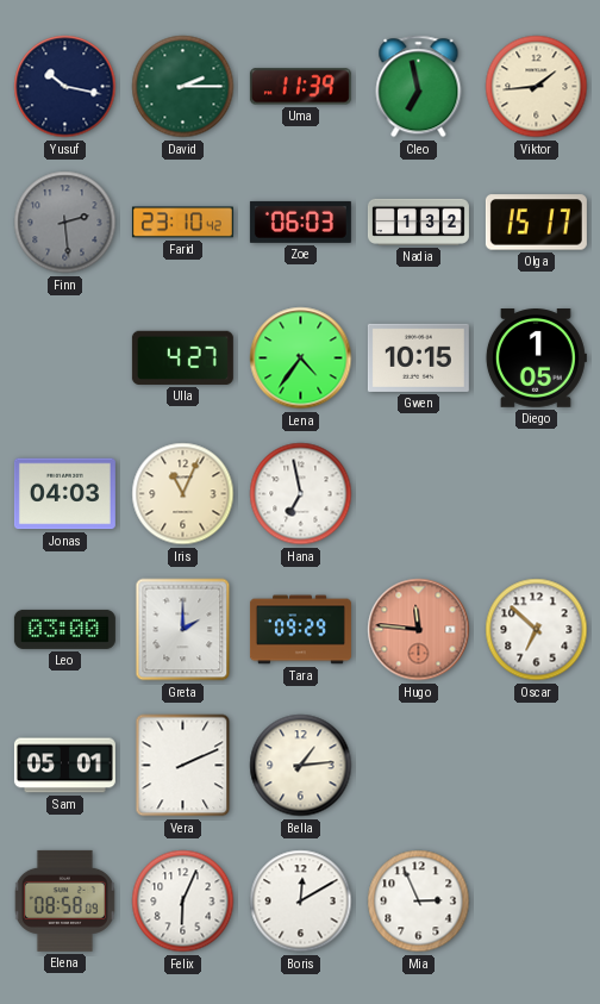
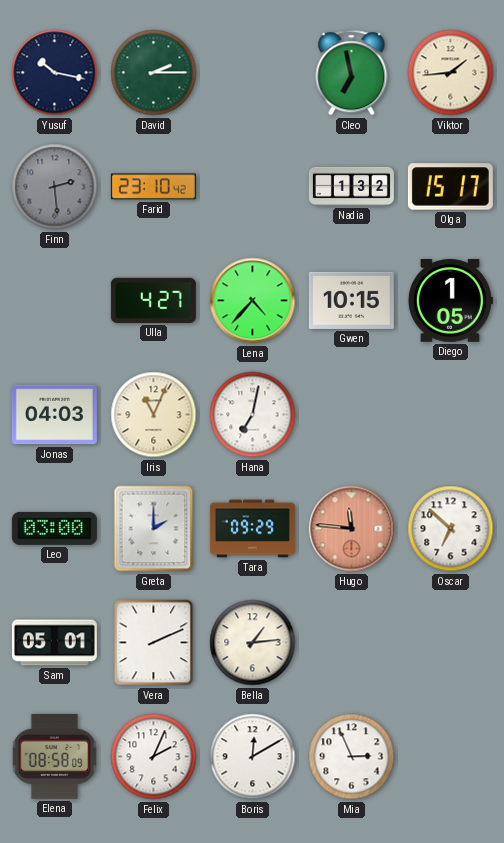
Uma: 11:39 -> none (300, 87)
Zoe: 06:03 -> none (300, 222)
Lena: 4:36 -> 4:37 (253, 301)
Hana: 6:58 -> 7:02 (253, 415)
Felix: 6:04 -> 2:04 (154, 757)
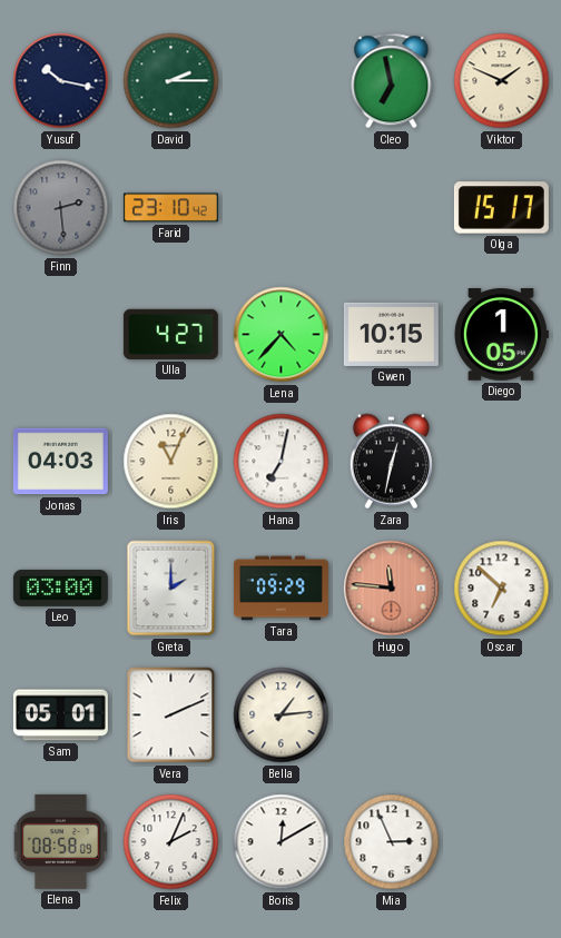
Viktor: 1:44 -> 1:49 (502, 81)
Nadia: 1:32 -> none (351, 186)
Zara: none -> 12:32 (391, 462)
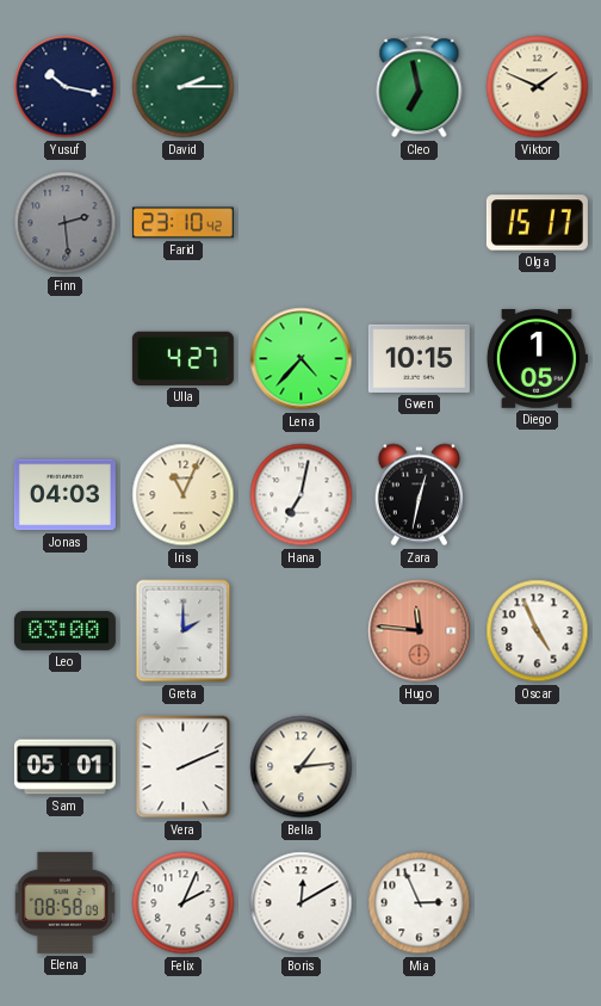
Tara: 09:29 -> none (280, 589)
Oscar: 6:52 -> 4:56 (538, 631)
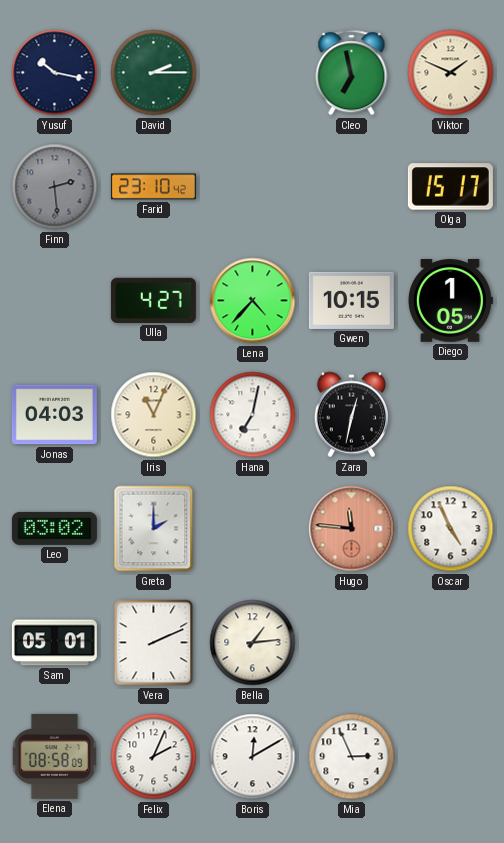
Leo: 03:00 -> 03:02 (54, 528)
